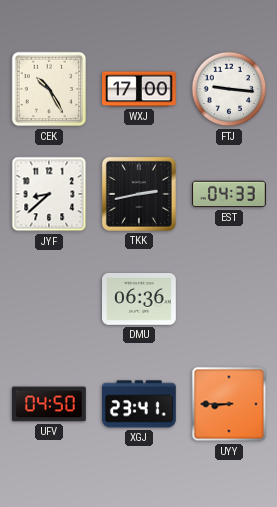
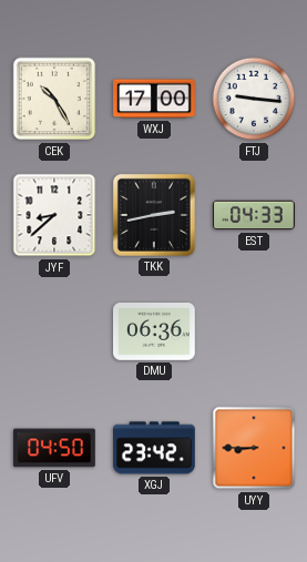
XGJ: 23:41 -> 23:42 (155, 448)
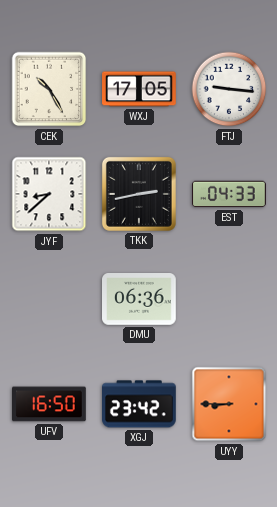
WXJ: 17:00 -> 17:05 (139, 89)
UFV: 04:50 -> 16:50 (49, 404)
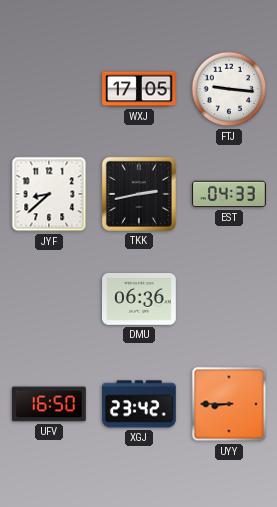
CEK: 10:25 -> none (49, 89)
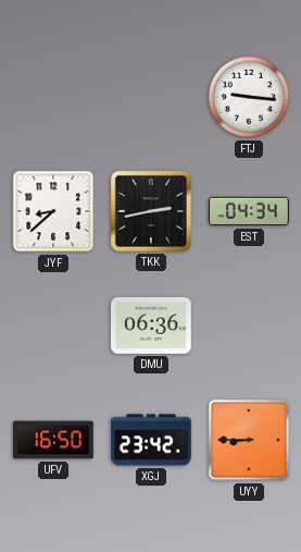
WXJ: 17:05 -> none (139, 89)
EST: 04:33 -> 04:34 (249, 211)
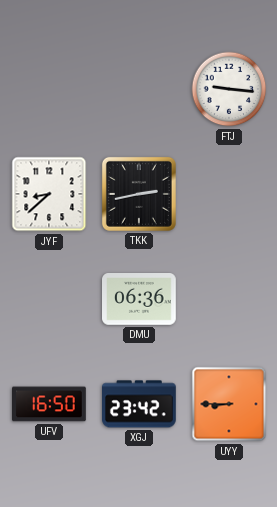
EST: 04:34 -> none (249, 211)
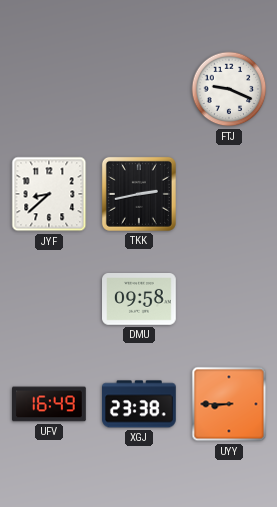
FTJ: 9:16 -> 9:19 (229, 89)
DMU: 06:36 -> 09:58 (140, 300)
UFV: 16:50 -> 16:49 (49, 404)
XGJ: 23:42 -> 23:38 (140, 404)
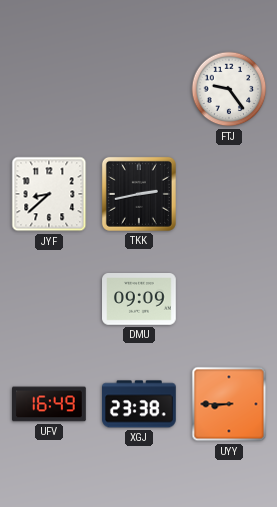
FTJ: 9:19 -> 9:24 (229, 89)
DMU: 09:58 -> 09:09 (140, 300)
